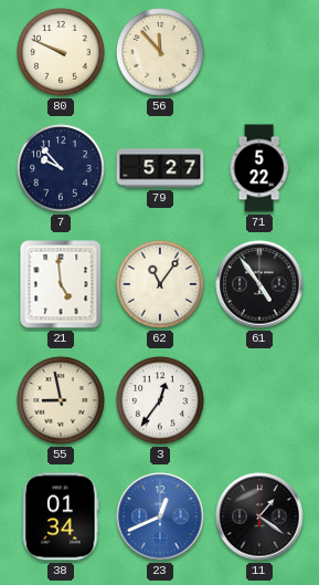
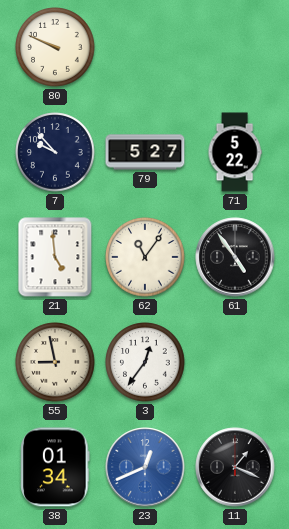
56: 11:53 -> none (160, 52)
11: 1:21 -> 1:19 (235, 467)
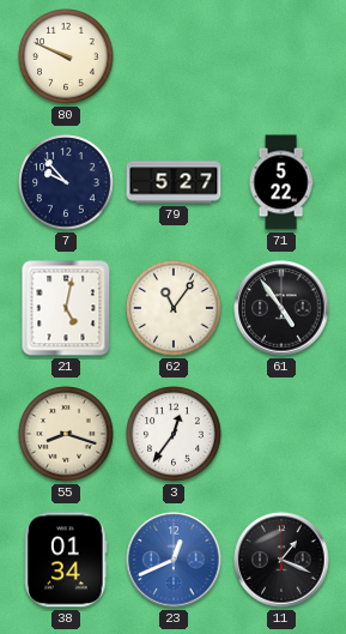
21: 4:59 -> 5:02 (66, 308)
55: 8:58 -> 8:18 (66, 434)
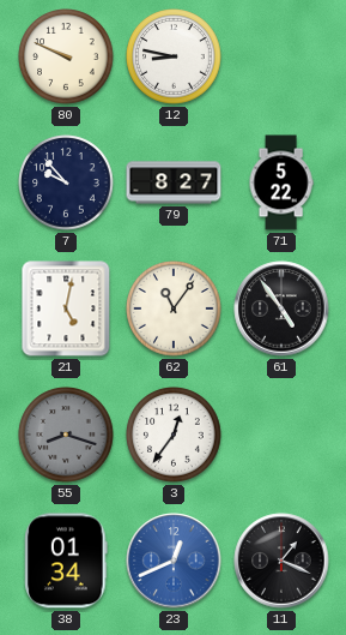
12: none -> 8:47 (174, 56)
79: 5:27 -> 8:27 (174, 182)
55 dial: cream -> grey (66, 435)
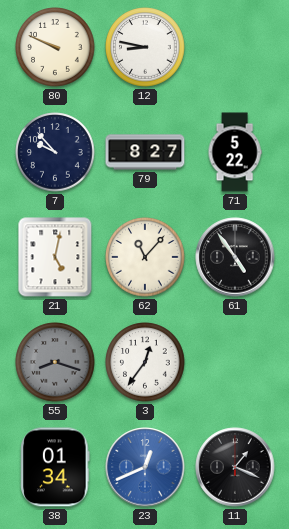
62: 11:06 -> 11:07 (145, 257)
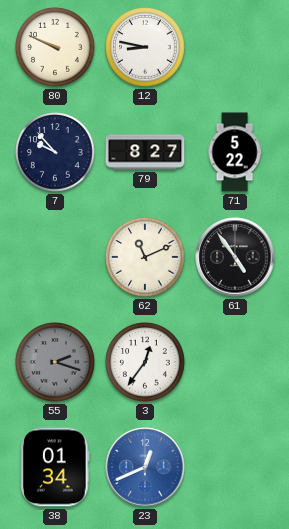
21: 5:02 -> none (55, 257)
62: 11:07 -> 11:11 (145, 257)
55: 8:18 -> 2:18 (55, 362)
11: 1:19 -> none (235, 467)
